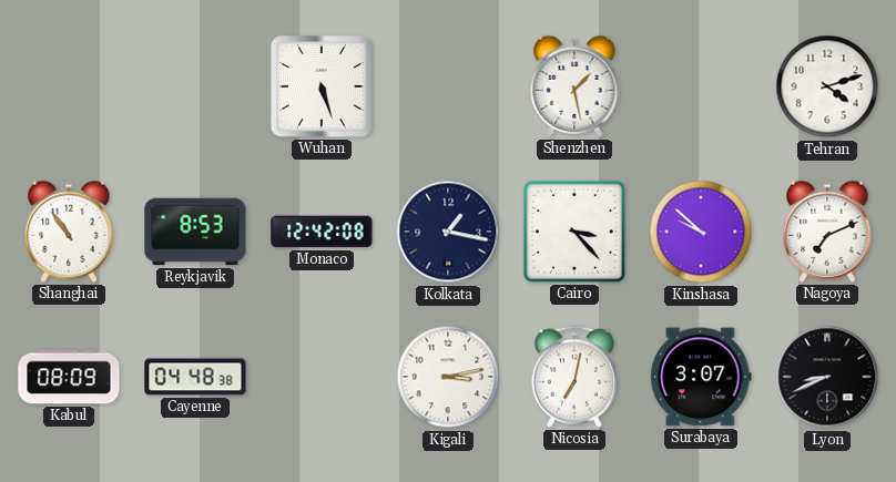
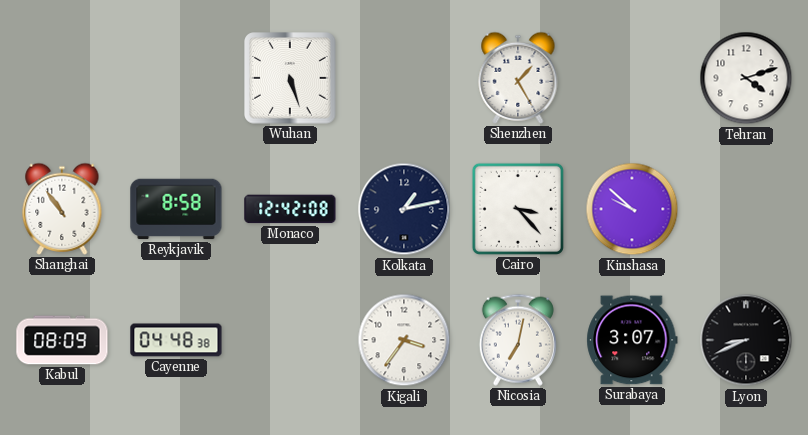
Shenzhen: 1:28 -> 1:25 (518, 78)
Reykjavik: 8:53 -> 8:58 (176, 209)
Kolkata: 1:17 -> 1:13 (404, 209)
Nagoya: 7:11 -> none (827, 232)
Kigali: 3:13 -> 3:36 (404, 340)
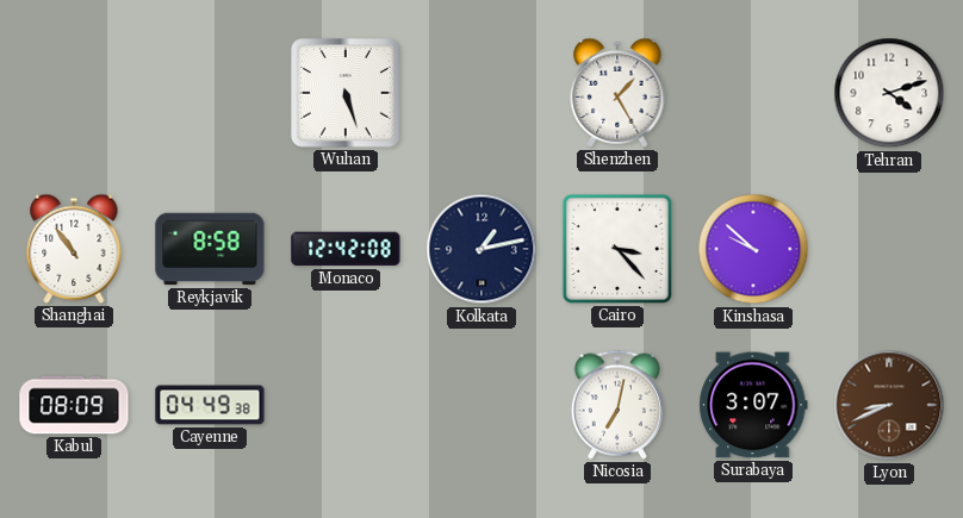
Cayenne: 04:48 -> 04:49 (210, 405)
Kigali: 3:36 -> none (404, 340)
Lyon dial: black -> brown (889, 405)
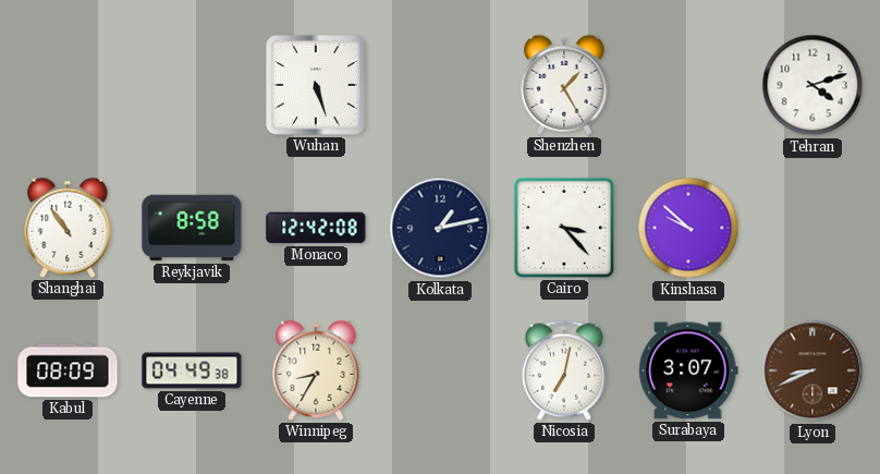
Winnipeg: none -> 8:35 (316, 370)
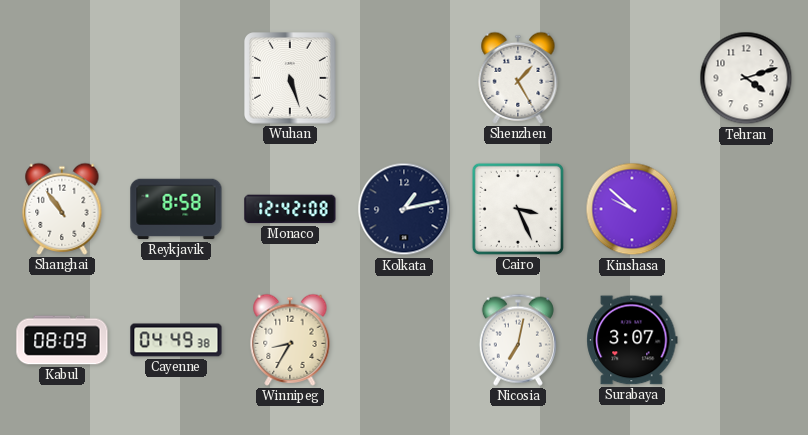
Cairo: 3:23 -> 3:26 (518, 209)
Lyon: 8:41 -> none (812, 370)
